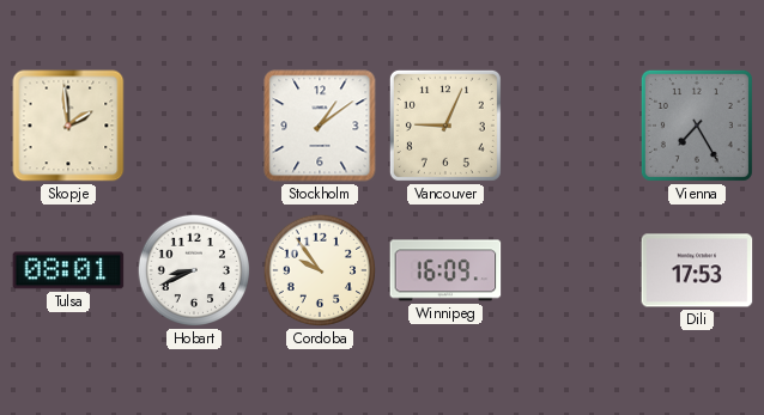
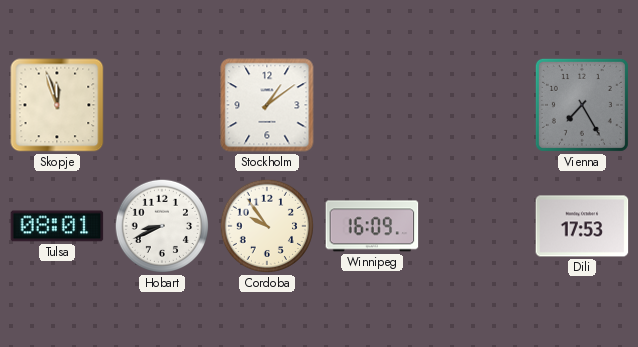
Skopje: 1:59 -> 11:57 (57, 105)
Vancouver: 9:04 -> none (445, 126)
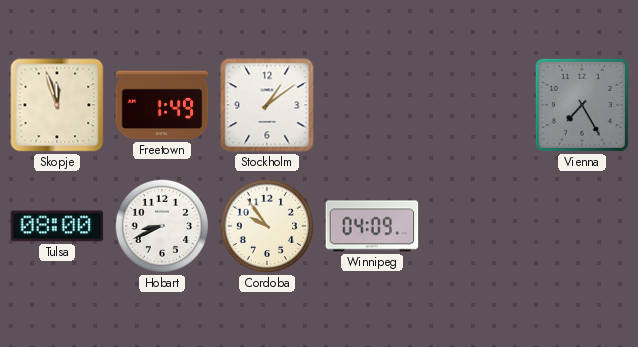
Freetown: none -> 1:49 (162, 105)
Tulsa: 08:01 -> 08:00 (57, 226)
Winnipeg: 16:09 -> 04:09 (372, 226)
Dili: 17:53 -> none (582, 226)
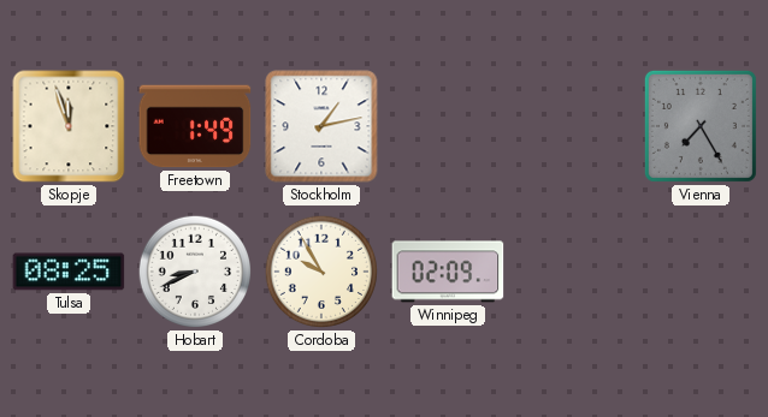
Stockholm: 1:09 -> 1:13 (321, 126)
Tulsa: 08:00 -> 08:25 (69, 272)
Cordoba: 9:54 -> 9:55 (321, 272)
Winnipeg: 04:09 -> 02:09 (448, 272)
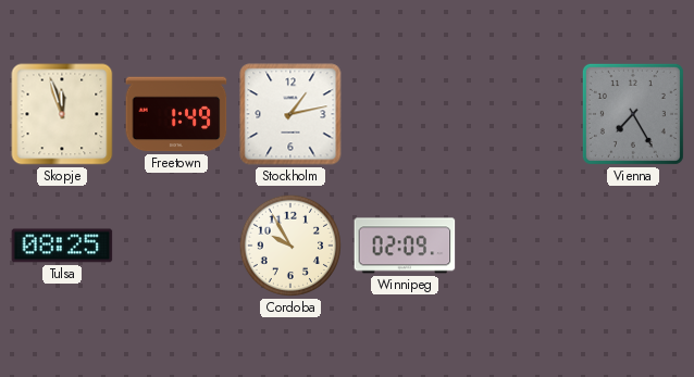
Hobart: 8:41 -> none (195, 272)
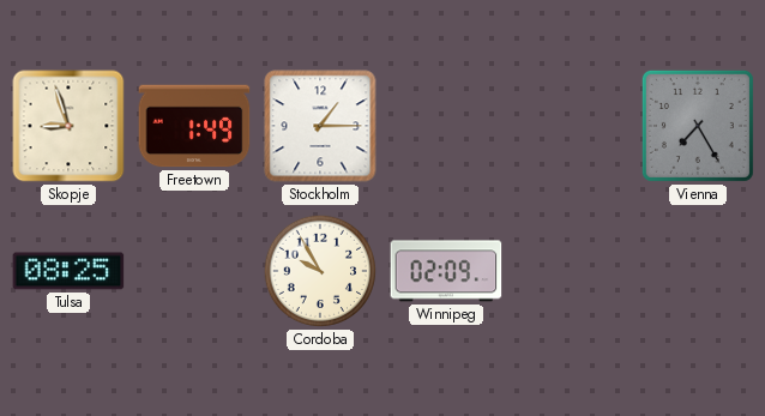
Skopje: 11:57 -> 8:57 (68, 126)
Stockholm: 1:13 -> 1:15 (320, 126)
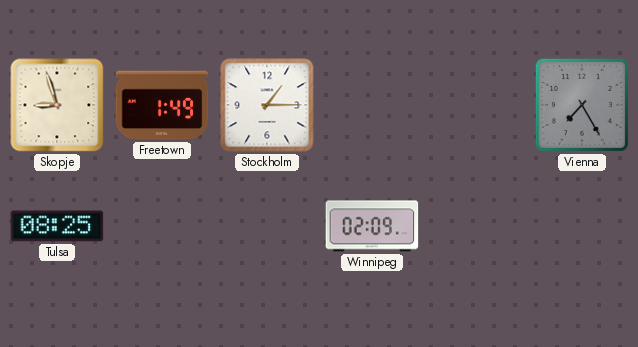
Cordoba: 9:55 -> none (320, 271)
